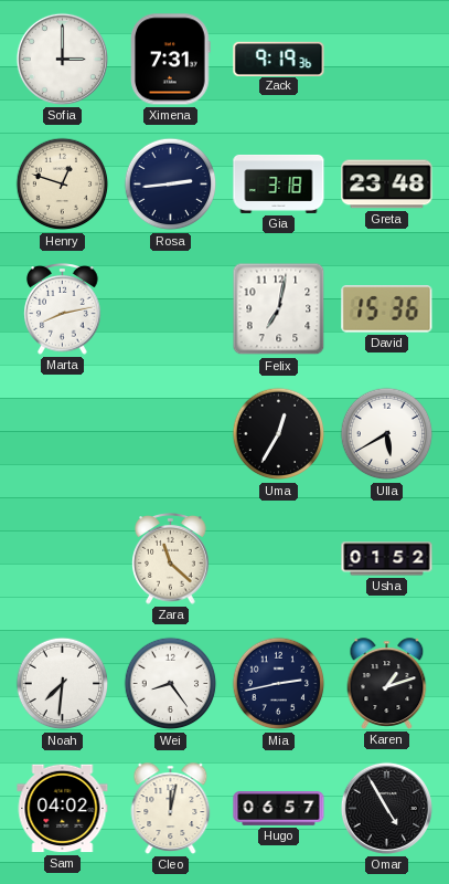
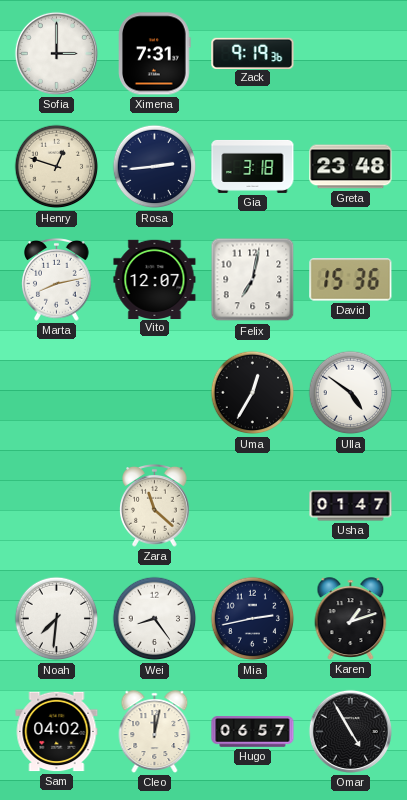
Vito: none -> 12:07 (155, 279)
Ulla: 5:40 -> 4:51 (351, 393)
Usha: 01:52 -> 01:47 (351, 506)
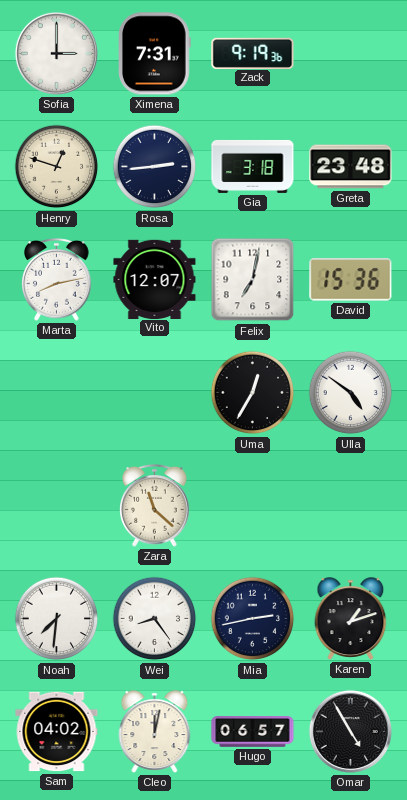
Usha: 01:47 -> none (351, 506)
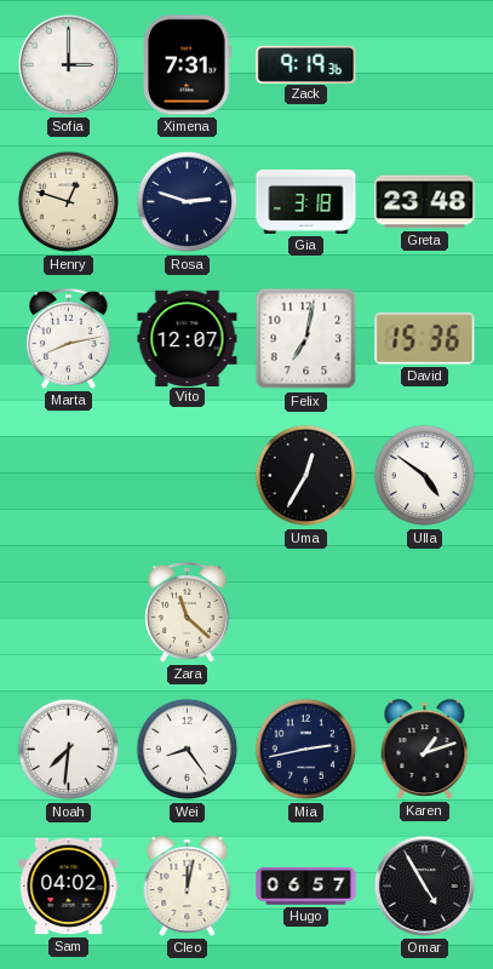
Rosa: 2:44 -> 2:48 (188, 202)
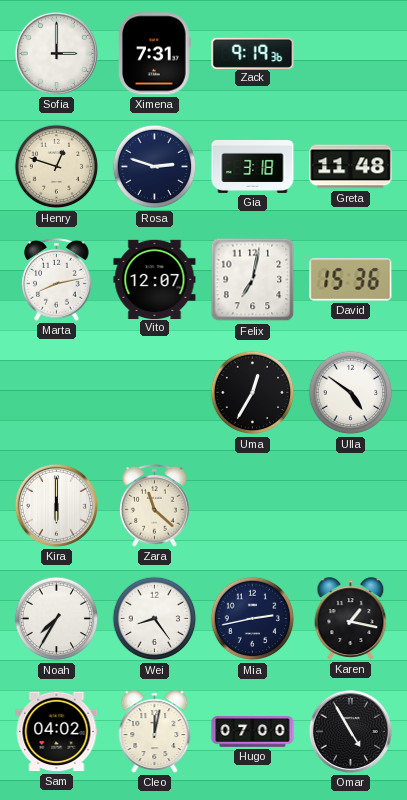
Greta: 23:48 -> 11:48 (351, 167)
Kira: none -> 6:00 (56, 505)
Noah: 7:31 -> 7:35 (57, 619)
Karen: 1:12 -> 1:17 (351, 619)
Hugo: 06:57 -> 07:00 (253, 732)
